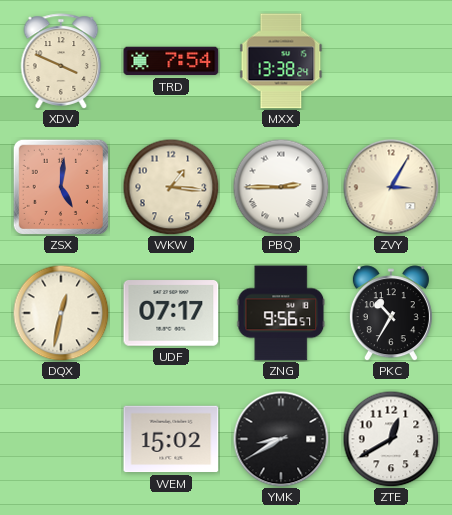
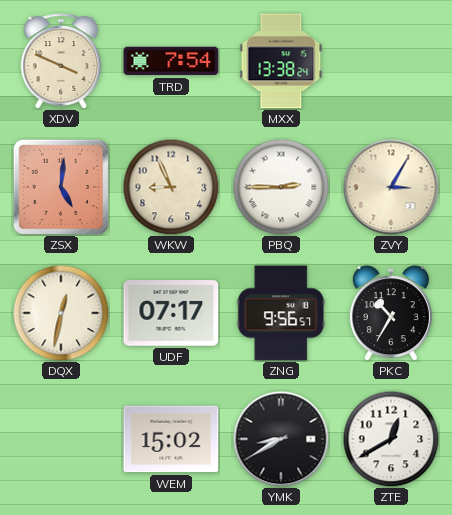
WKW: 1:16 -> 8:56 (171, 187)
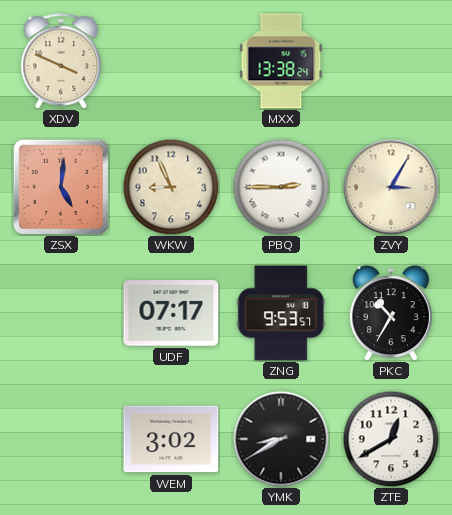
TRD: 7:54 -> none (171, 61)
DQX: 12:32 -> none (61, 313)
ZNG: 9:56 -> 9:53 (281, 313)
WEM: 15:02 -> 3:02 (171, 439)
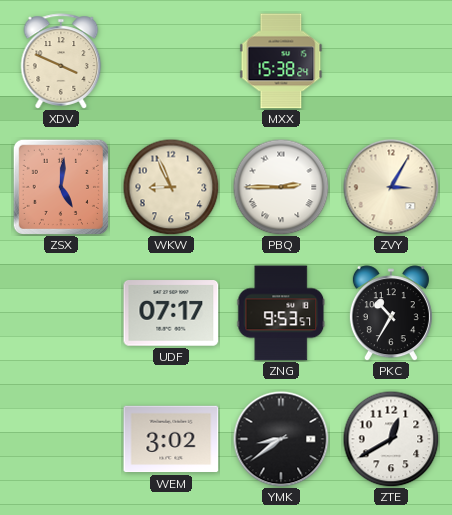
MXX: 13:38 -> 15:38 (281, 61)
YMK: 8:40 -> 8:39 (281, 439)
